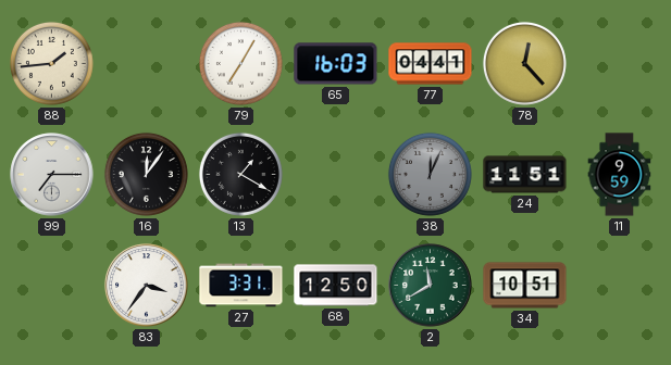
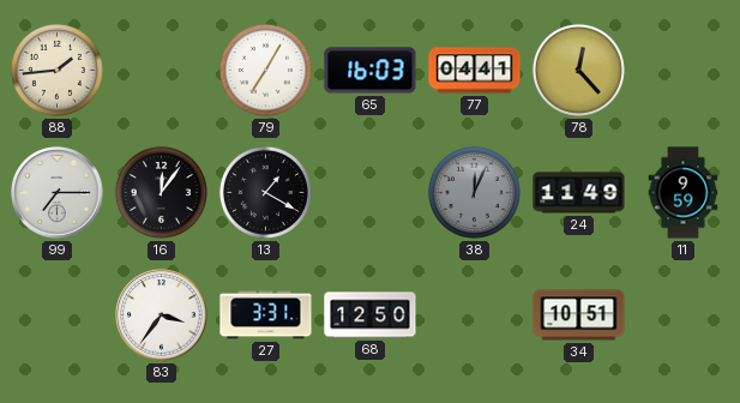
24: 11:51 -> 11:49 (579, 193)
2: 11:40 -> none (431, 286)
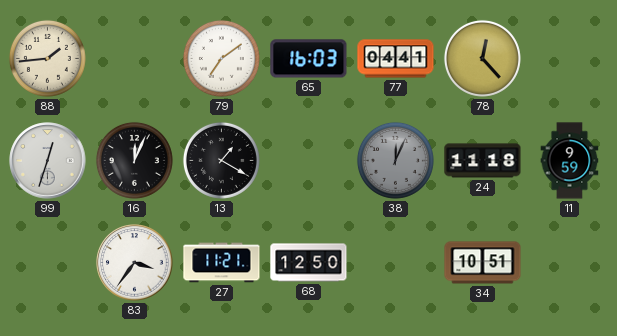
79: 7:05 -> 7:09 (221, 58)
99: 7:15 -> 12:33 (48, 161)
16: 12:06 -> 12:04 (134, 160)
24: 11:49 -> 11:18 (483, 161)
27: 3:31 -> 11:21 (222, 263)
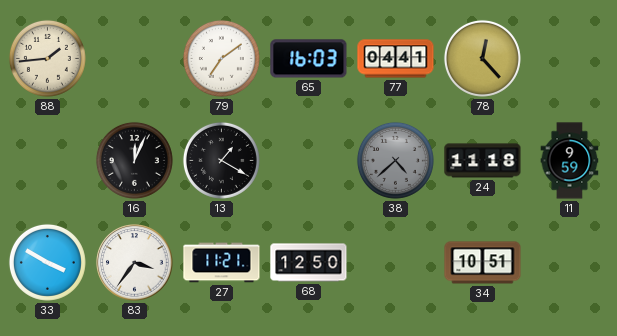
99: 12:33 -> none (48, 161)
38: 12:04 -> 4:38 (395, 160)
33: none -> 3:50 (47, 262)
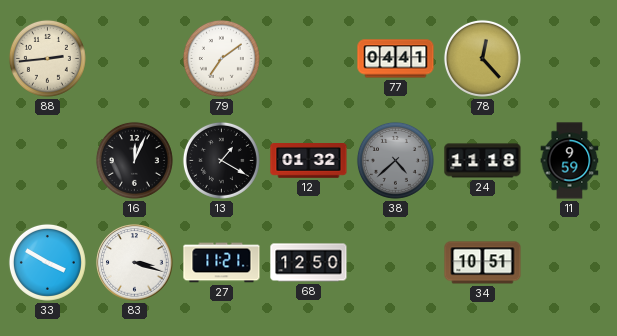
88: 1:44 -> 2:44 (47, 58)
65: 16:03 -> none (309, 59)
12: none -> 01:32 (309, 161)
83: 3:36 -> 3:18 (135, 263)
